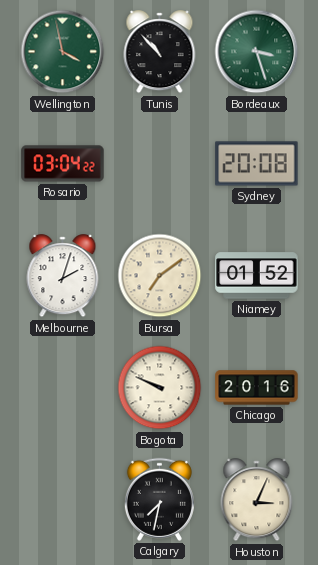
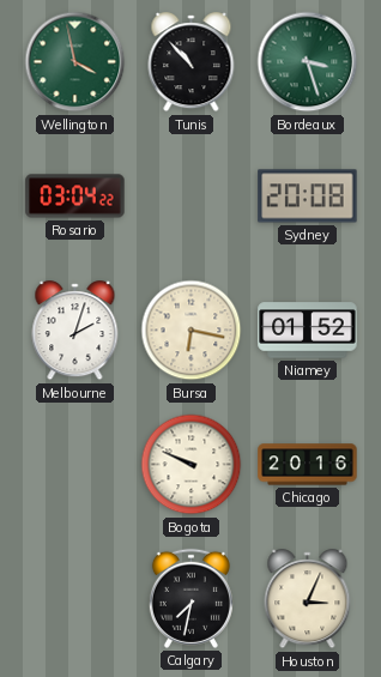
Bursa: 7:09 -> 6:17 (192, 331)
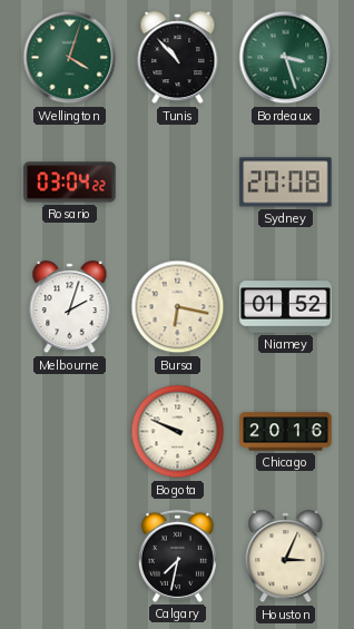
Wellington: 3:58 -> 4:03 (70, 58)
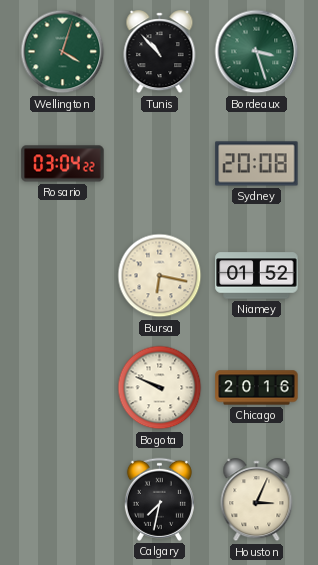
Melbourne: 2:03 -> none (70, 307)
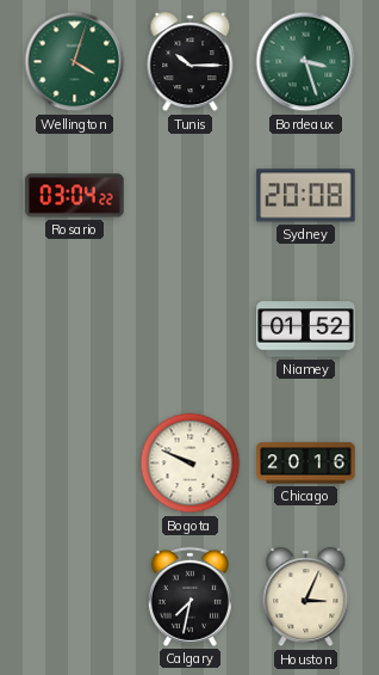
Tunis: 10:53 -> 10:15 (191, 62)
Bursa: 6:17 -> none (160, 276)
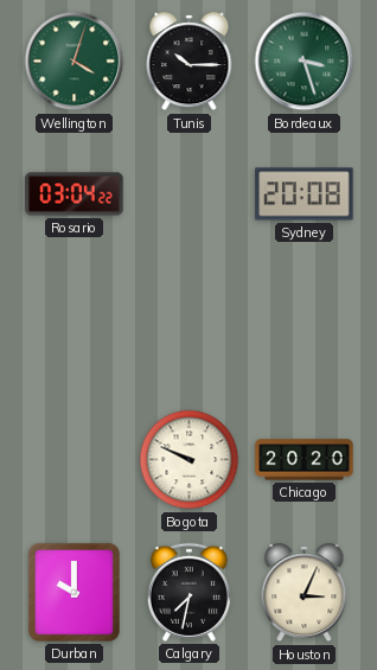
Niamey: 01:52 -> none (306, 330)
Chicago: 20:16 -> 20:20 (305, 460)
Durban: none -> 10:00 (74, 592)
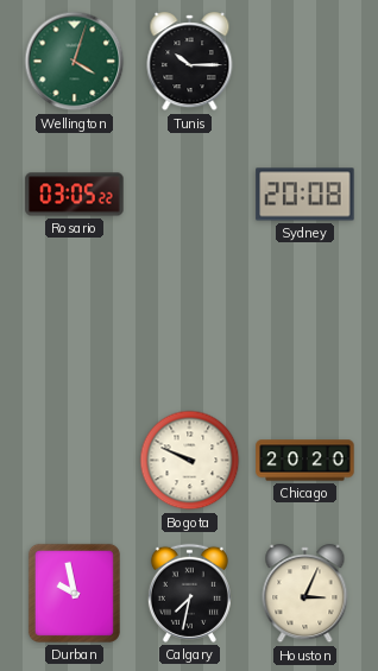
Bordeaux: 3:27 -> none (305, 62)
Rosario: 03:04 -> 03:05 (75, 195)
Durban: 10:00 -> 9:58 (74, 593)
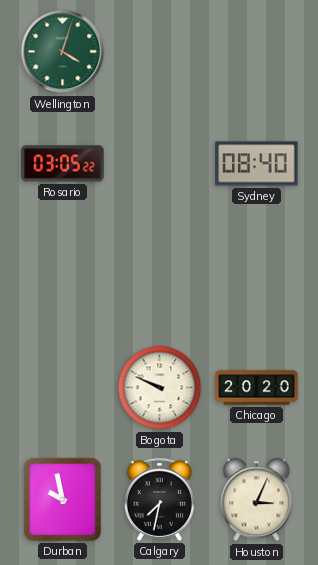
Tunis: 10:15 -> none (190, 62)
Sydney: 20:08 -> 08:40 (257, 164)
